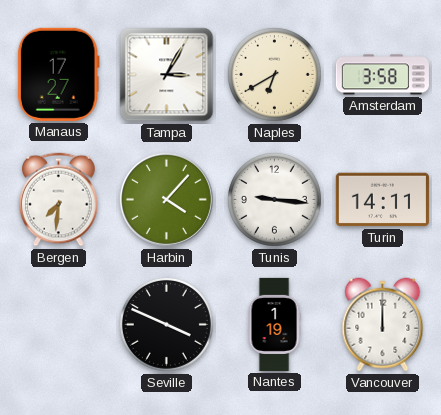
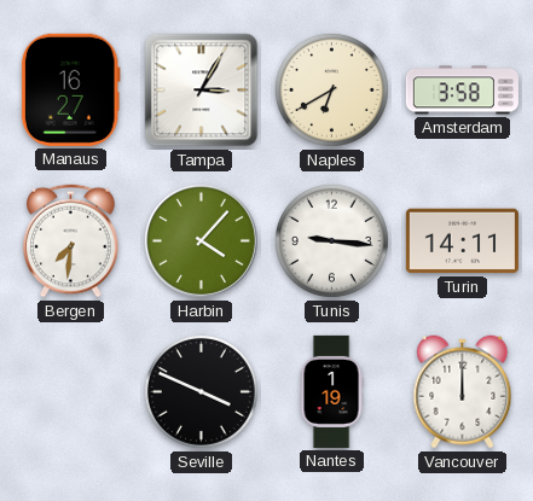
Manaus: 17:27 -> 16:27 (70, 89)
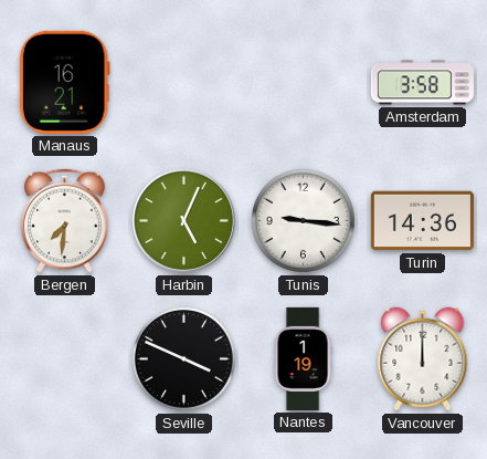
Manaus: 16:27 -> 16:21 (64, 82)
Tampa: 3:05 -> none (202, 91)
Naples: 6:40 -> none (331, 89)
Harbin: 4:07 -> 5:04 (183, 220)
Turin: 14:11 -> 14:36 (422, 221)
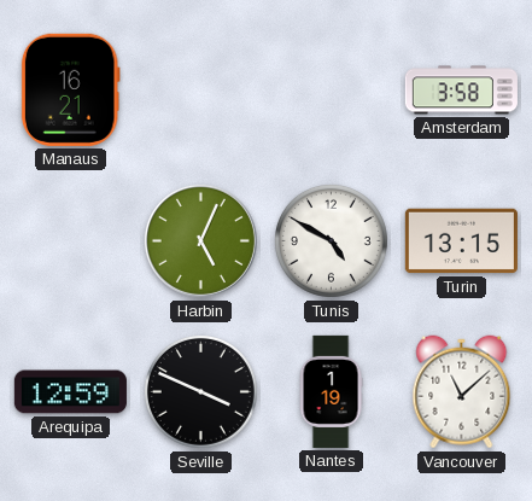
Bergen: 7:31 -> none (65, 221)
Tunis: 9:16 -> 4:50 (331, 240)
Turin: 14:36 -> 13:15 (461, 241)
Arequipa: none -> 12:59 (70, 392)
Vancouver: 12:00 -> 11:08 (462, 392)
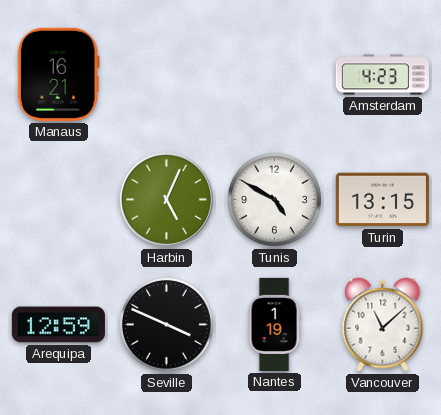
Amsterdam: 3:58 -> 4:23 (382, 75)
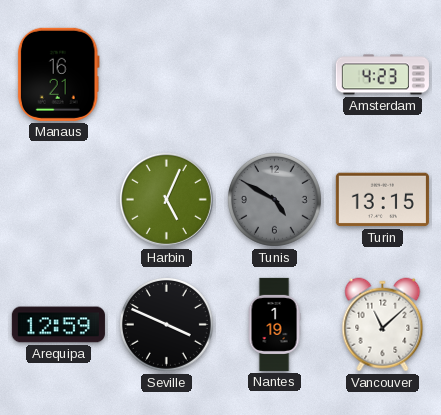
Tunis dial: white -> grey (274, 199)
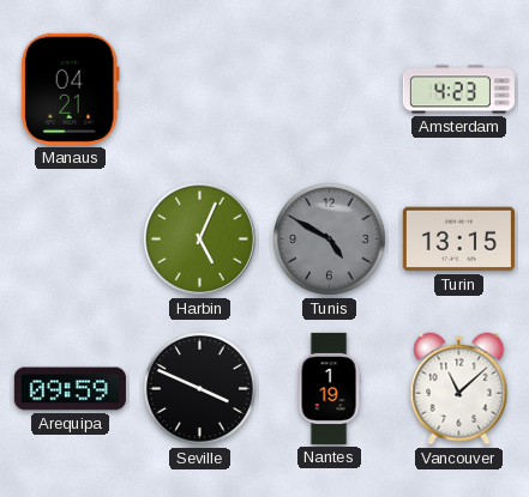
Manaus: 16:21 -> 04:21 (70, 89)
Arequipa: 12:59 -> 09:59 (70, 389)
